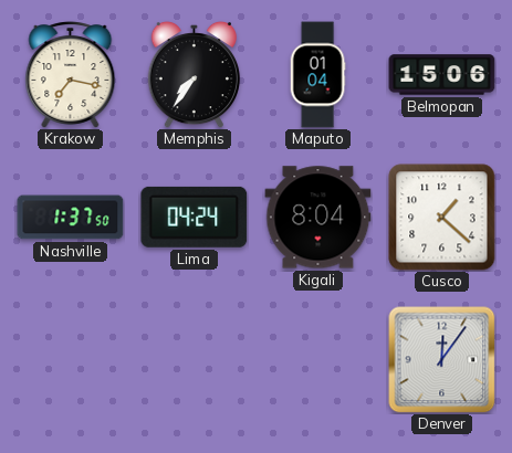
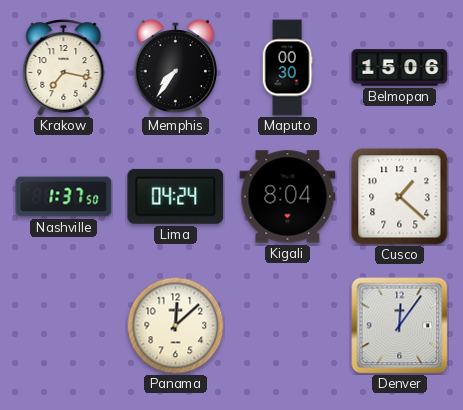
Maputo: 01:04 -> 00:30 (287, 68)
Panama: none -> 12:08 (175, 325)
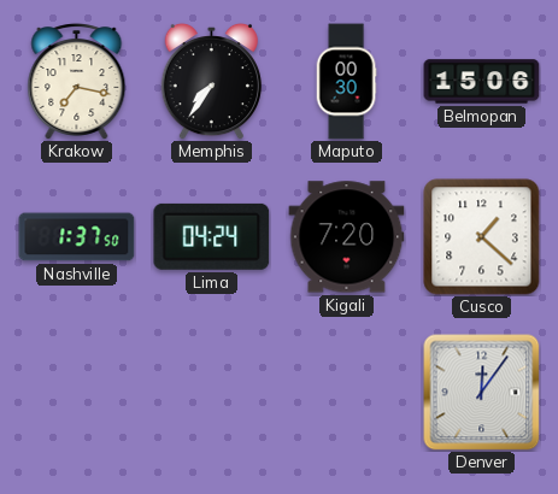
Kigali: 8:04 -> 7:20 (347, 237)
Panama: 12:08 -> none (175, 325)
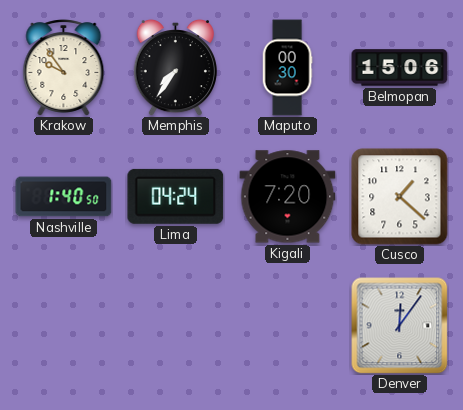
Krakow: 7:17 -> 9:54 (64, 68)
Nashville: 1:37 -> 1:40 (64, 197)
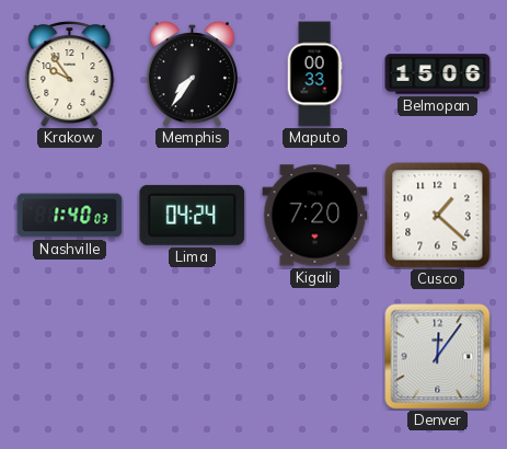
Maputo: 00:30 -> 00:33 (314, 74)
Nashville: 1:40:50 -> 1:40:03 (70, 216)
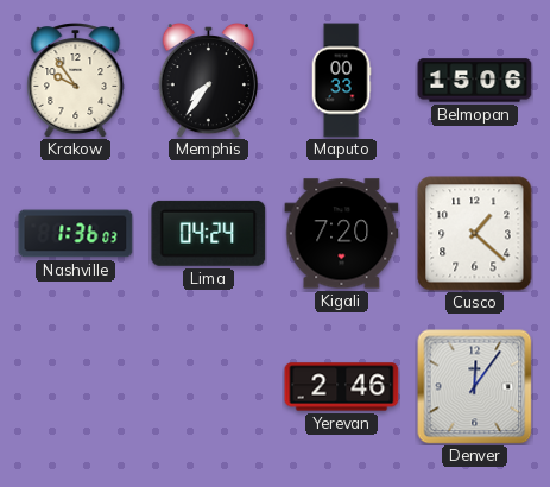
Nashville: 1:40 -> 1:36 (76, 234)
Yerevan: none -> 2:46 (342, 387)
